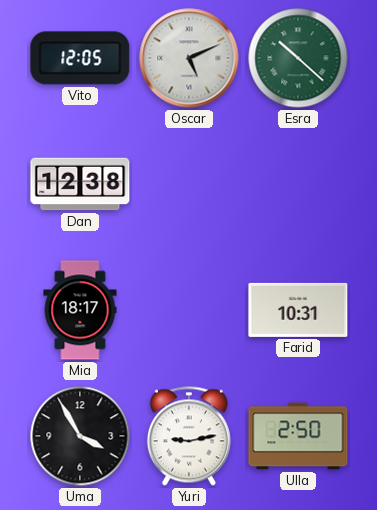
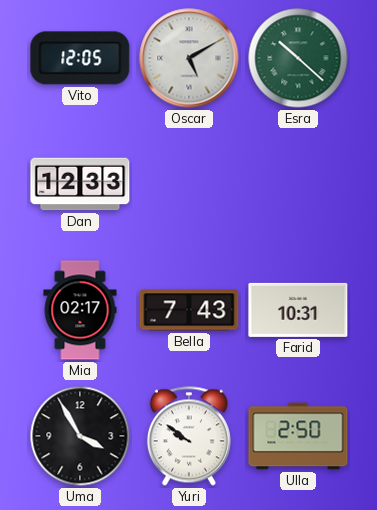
Oscar: 5:11 -> 5:10 (189, 58)
Dan: 12:38 -> 12:33 (80, 184)
Mia: 18:17 -> 02:17 (80, 310)
Bella: none -> 7:43 (189, 310)
Yuri: 9:13 -> 9:51 (189, 436)
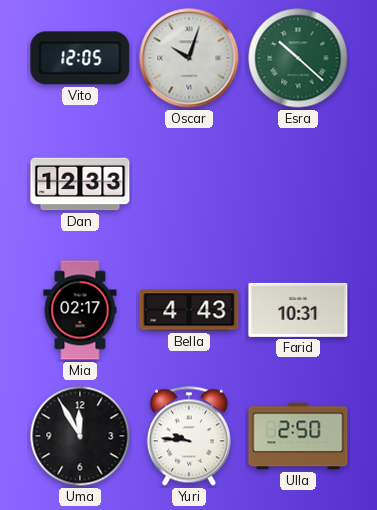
Oscar: 5:10 -> 10:03 (189, 58)
Bella: 7:43 -> 4:43 (189, 310)
Uma: 3:55 -> 11:55 (80, 436)
Yuri: 9:51 -> 9:46 (189, 436)
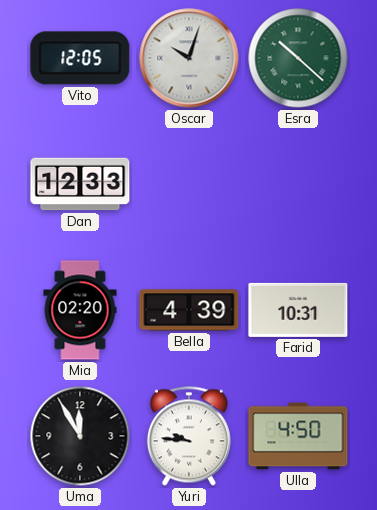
Mia: 02:17 -> 02:20 (80, 310)
Bella: 4:43 -> 4:39 (189, 310)
Ulla: 2:50 -> 4:50 (298, 436)
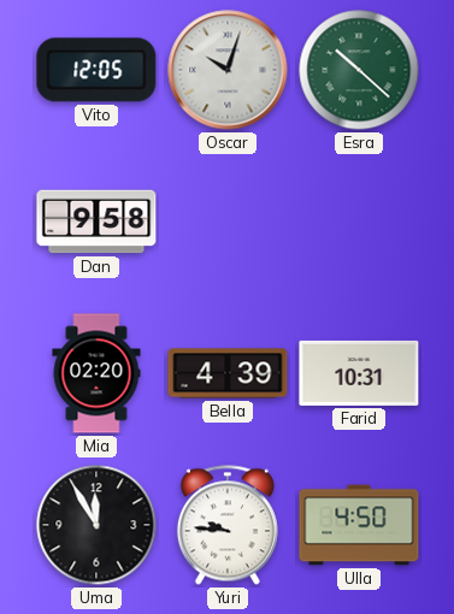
Dan: 12:33 -> 9:58 (96, 222)
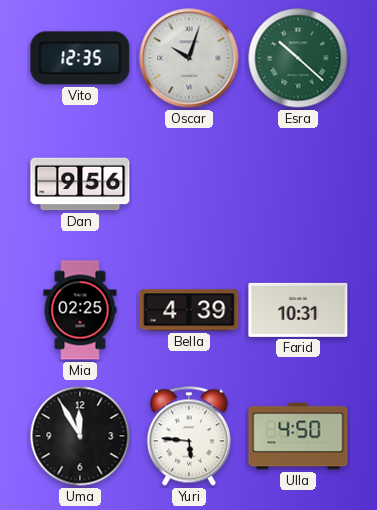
Vito: 12:05 -> 12:35 (80, 58)
Dan: 9:58 -> 9:56 (80, 184)
Mia: 02:20 -> 02:25 (80, 310)
Yuri: 9:46 -> 5:46 (189, 436)
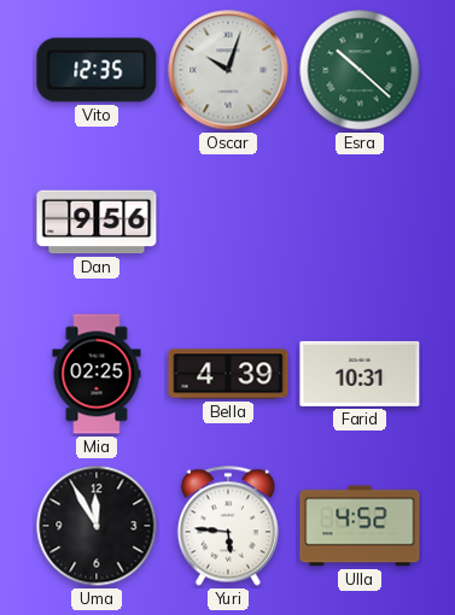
Ulla: 4:50 -> 4:52 (360, 526)
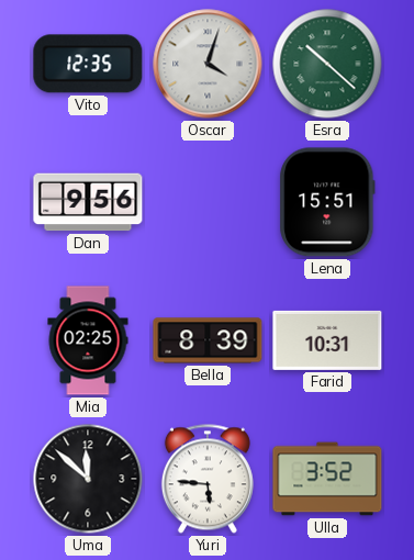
Oscar: 10:03 -> 4:03 (208, 64)
Lena: none -> 15:51 (327, 202)
Bella: 4:39 -> 8:39 (208, 340)
Uma: 11:55 -> 11:52 (88, 479)
Ulla: 4:52 -> 3:52 (327, 479)
